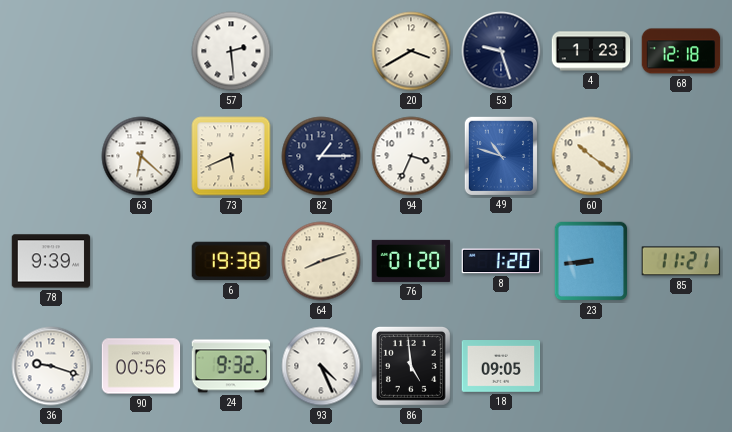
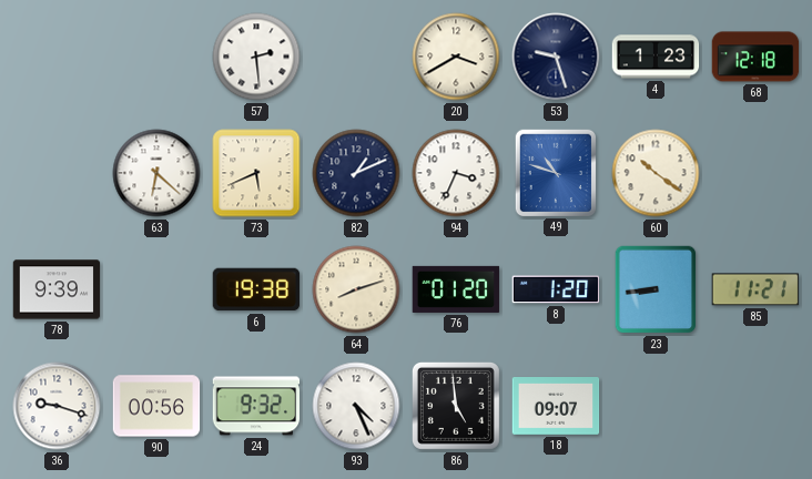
82: 1:15 -> 1:11 (356, 173)
18: 09:05 -> 09:07 (556, 407)
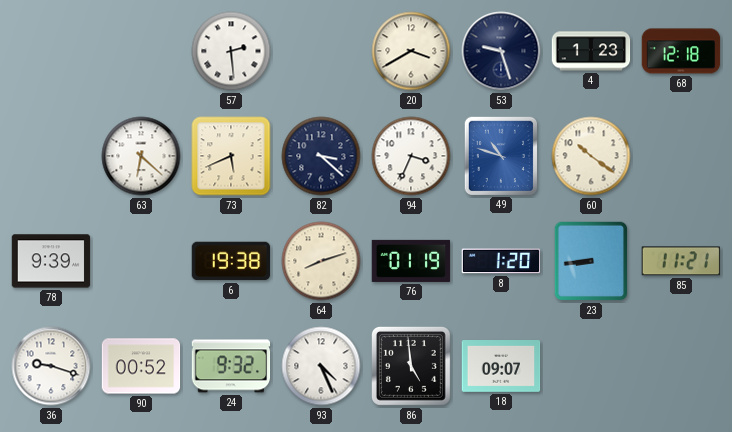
82: 1:11 -> 3:22 (321, 156)
76: 01:20 -> 01:19 (411, 261)
90: 00:56 -> 00:52 (141, 366)
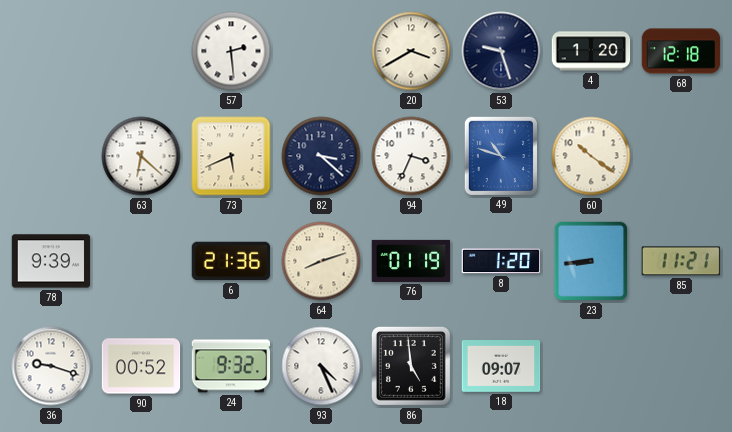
4: 1:23 -> 1:20 (591, 51)
6: 19:38 -> 21:36 (231, 261)
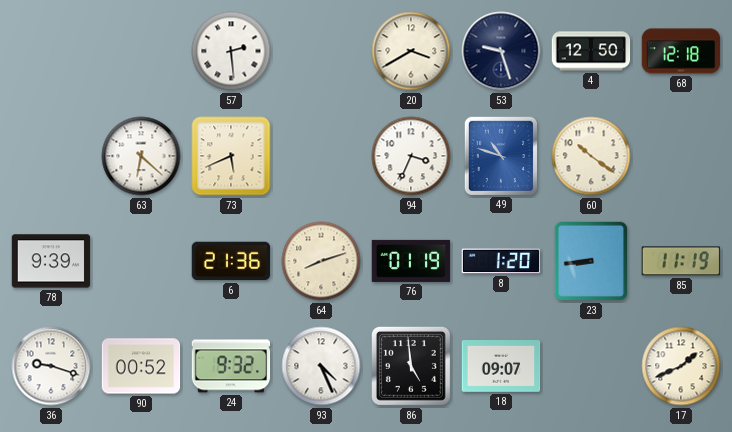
4: 1:20 -> 12:50 (591, 51)
82: 3:22 -> none (321, 156)
85: 11:21 -> 11:19 (680, 261)
17: none -> 1:41 (681, 366)
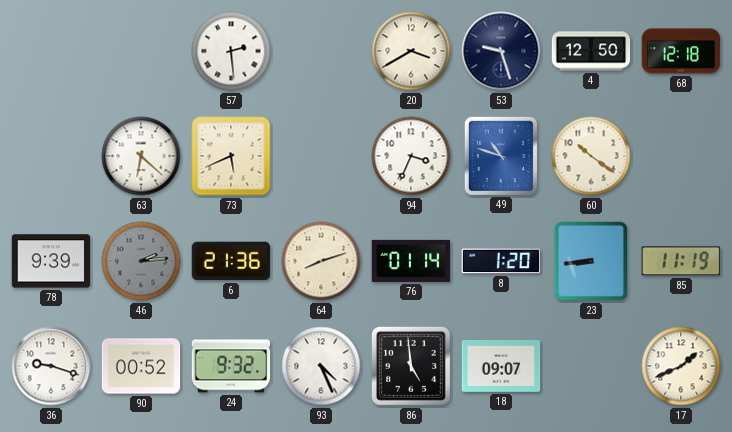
46: none -> 2:14 (141, 261)
76: 01:19 -> 01:14 (411, 261)
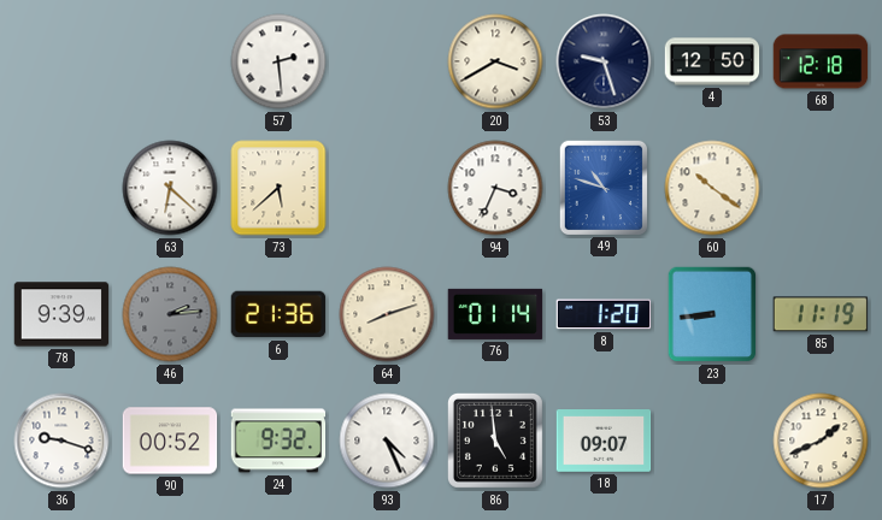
73: 5:41 -> 5:38 (278, 188)
